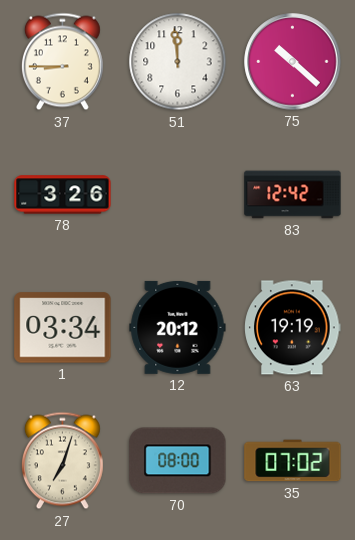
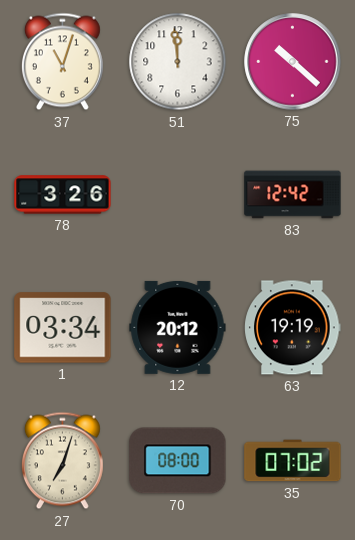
37: 8:45 -> 11:03 (62, 62)
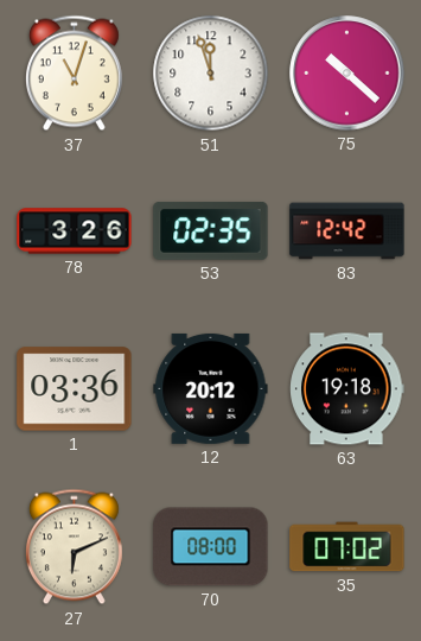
51: 11:59 -> 11:57 (211, 74)
53: none -> 02:35 (211, 230)
1: 03:34 -> 03:36 (75, 389)
63: 19:19 -> 19:18 (347, 389)
27: 7:03 -> 6:11 (74, 547)
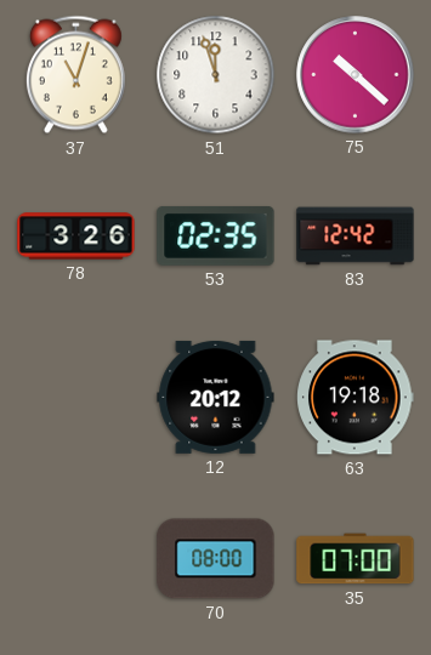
1: 03:36 -> none (75, 389)
27: 6:11 -> none (74, 547)
35: 07:02 -> 07:00 (356, 559)
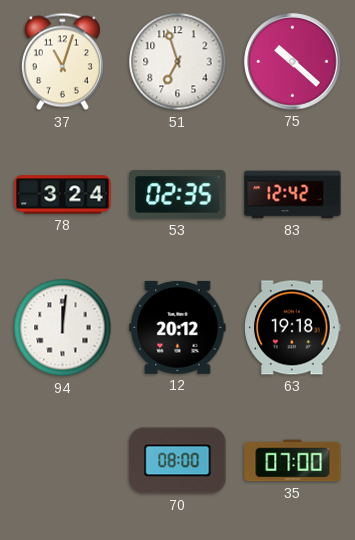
51: 11:57 -> 6:57 (178, 62)
78: 3:26 -> 3:24 (63, 195)
94: none -> 12:01 (63, 328)
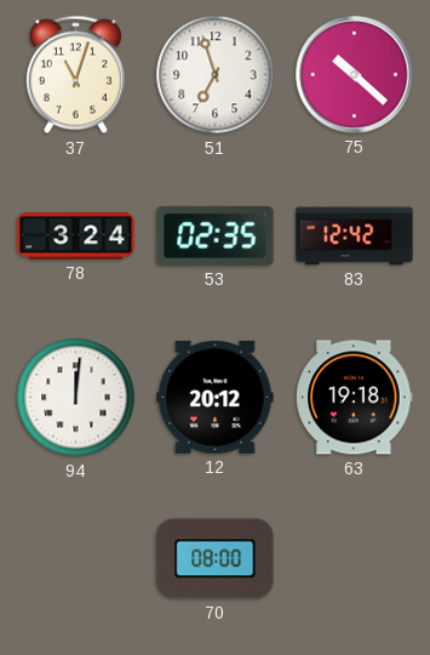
35: 07:00 -> none (293, 461)
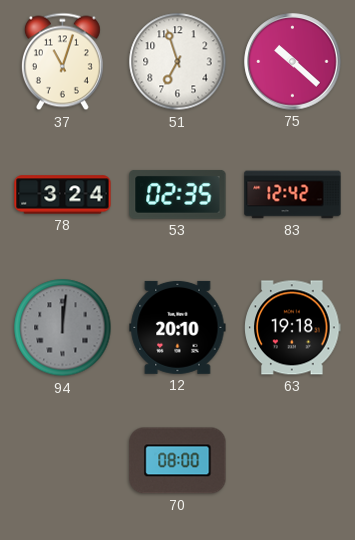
94 dial: white -> grey (63, 328)
12: 20:12 -> 20:10 (178, 327)
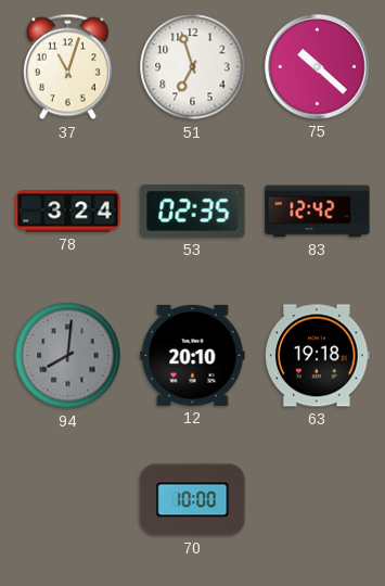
94: 12:01 -> 8:01 (68, 356)
70: 08:00 -> 10:00 (193, 500)
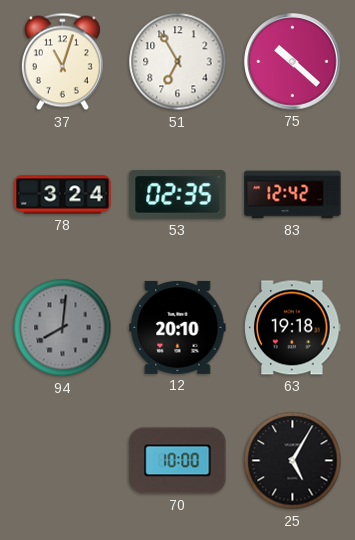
51: 6:57 -> 6:55 (178, 62)
25: none -> 5:05 (293, 461)
